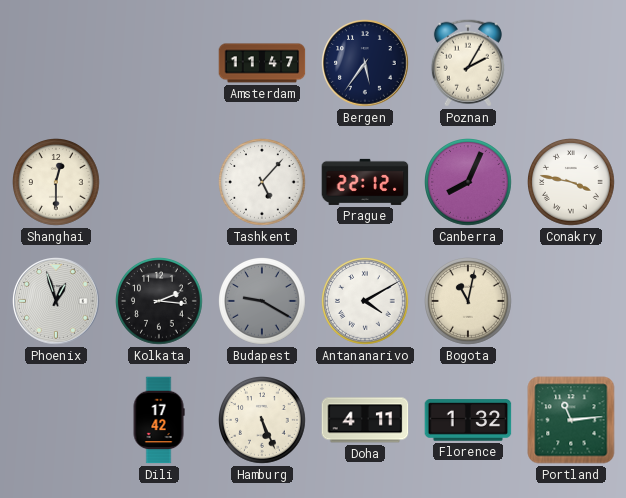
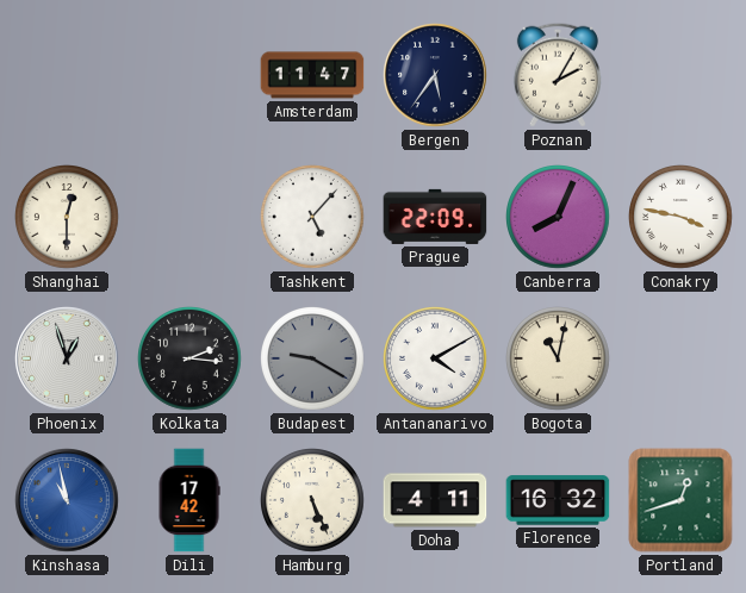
Prague: 22:12 -> 22:09 (435, 217)
Kinshasa: none -> 10:58 (67, 500)
Florence: 1:32 -> 16:32 (558, 500)
Portland: 11:14 -> 12:42 (680, 500)
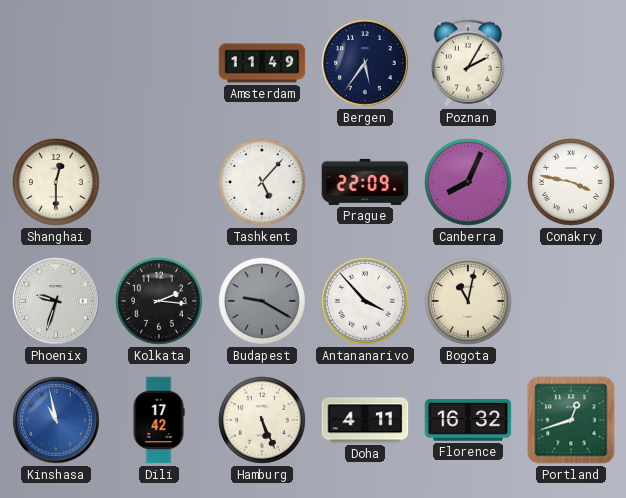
Amsterdam: 11:47 -> 11:49 (262, 63)
Phoenix: 12:57 -> 9:33 (56, 301)
Antananarivo: 4:10 -> 3:53 (366, 302)
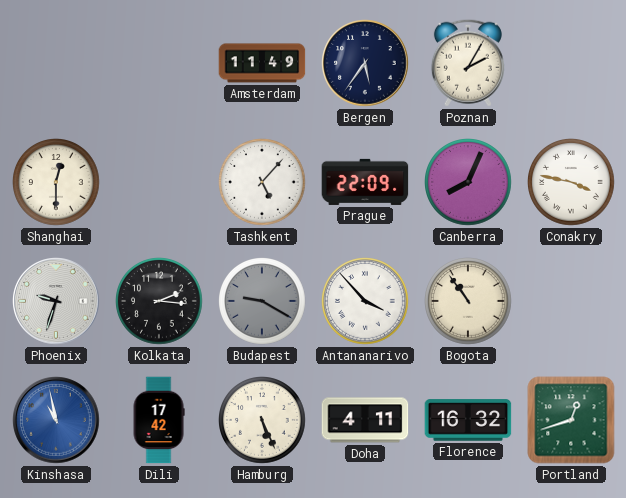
Bogota: 11:02 -> 10:54 (469, 302)
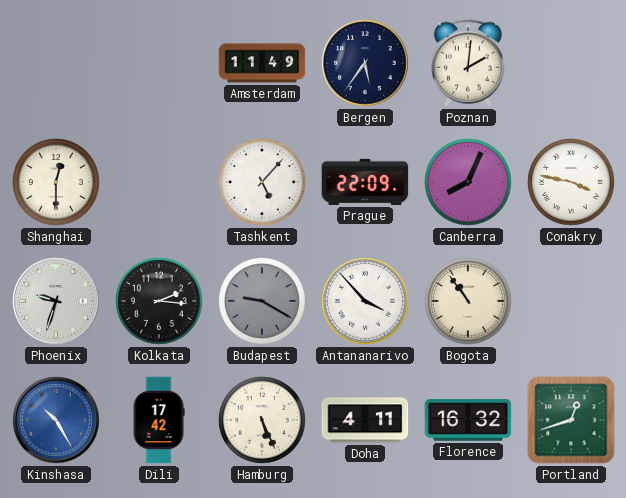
Poznan: 2:05 -> 2:01 (468, 63)
Kinshasa: 10:58 -> 10:25 (56, 420)
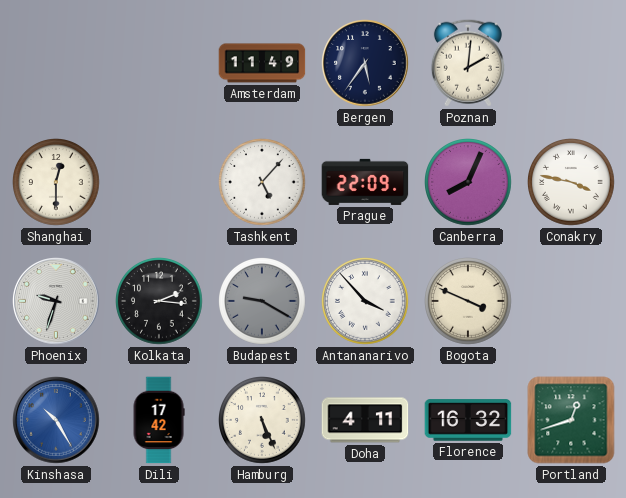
Bogota: 10:54 -> 3:49 (469, 302)
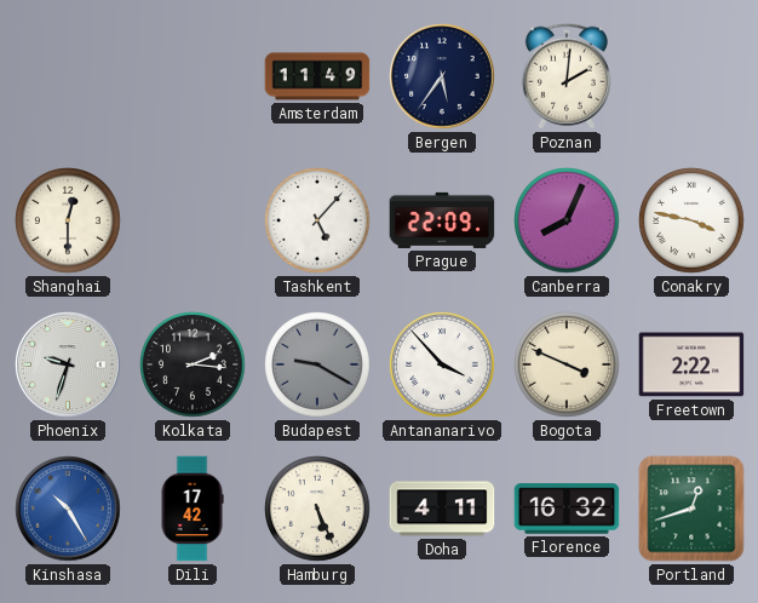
Freetown: none -> 2:22 (691, 364)
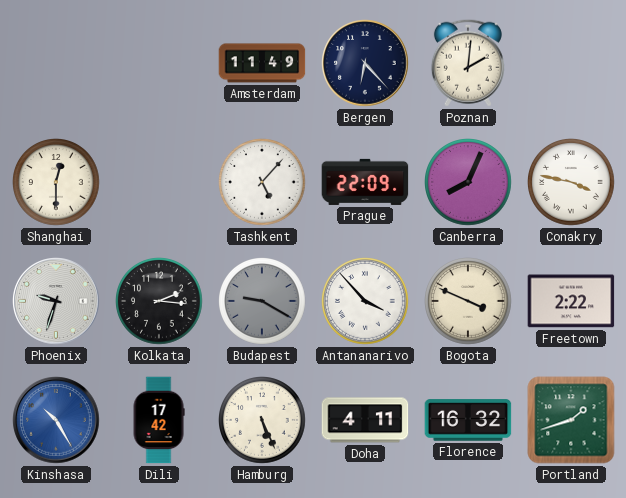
Bergen: 5:36 -> 6:23 (365, 63)
Portland: 12:42 -> 1:42 (571, 420)
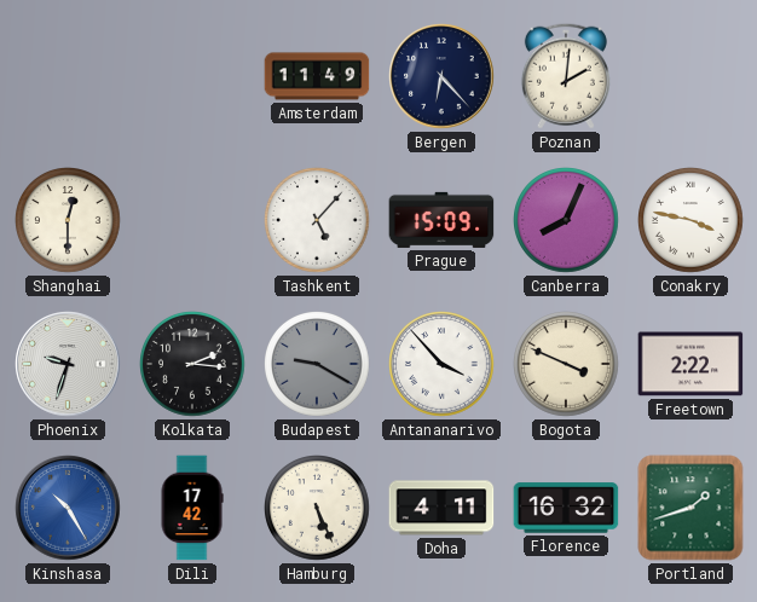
Prague: 22:09 -> 15:09 (441, 220)
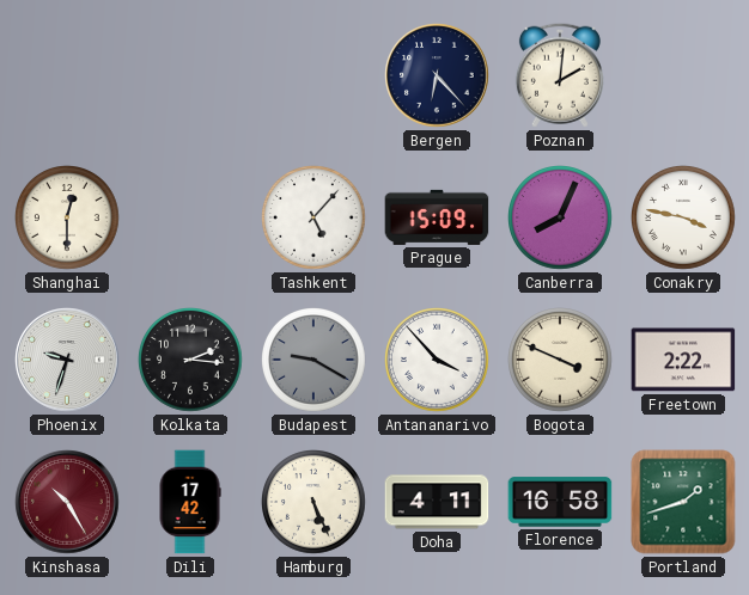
Amsterdam: 11:49 -> none (317, 76)
Kinshasa dial: blue -> burgundy (67, 502)
Florence: 16:32 -> 16:58 (560, 502)
